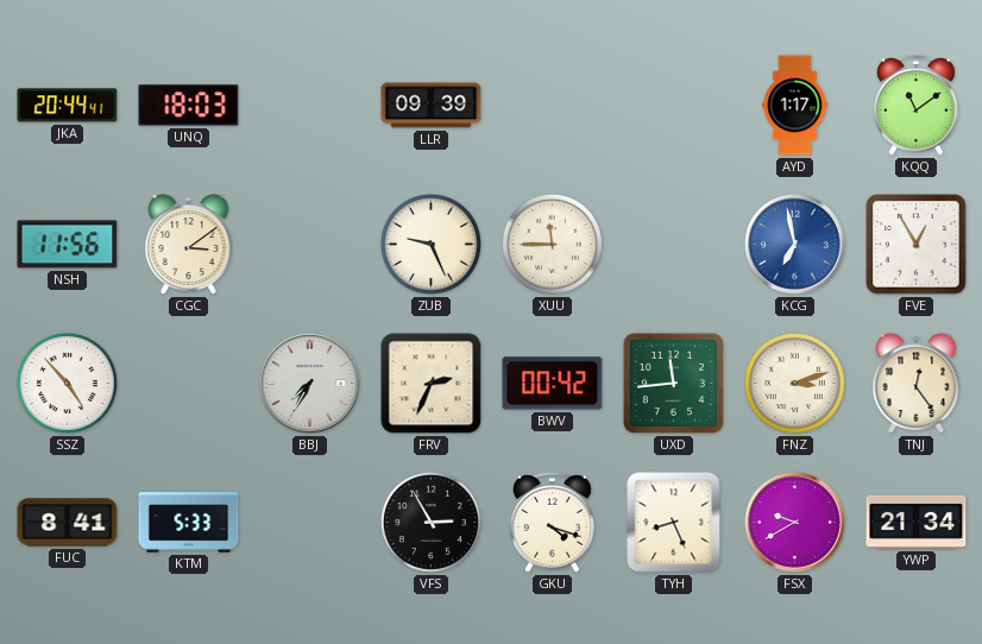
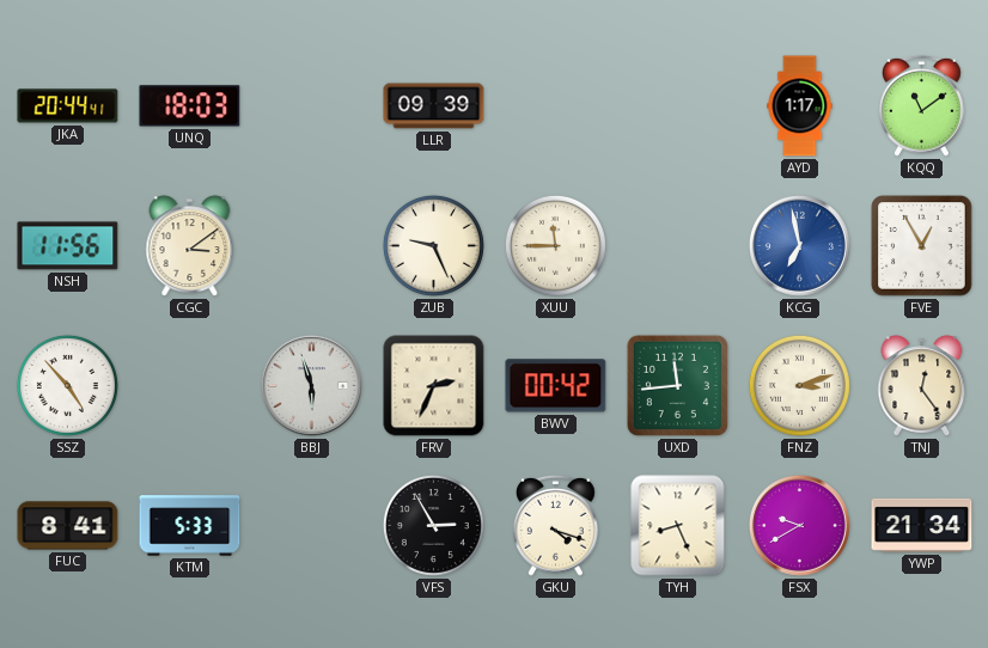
BBJ: 7:35 -> 5:57 (311, 385)
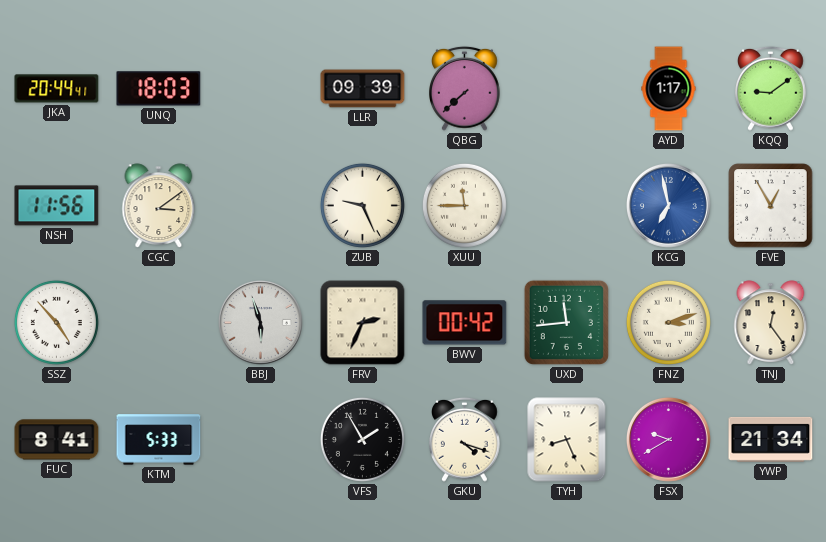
QBG: none -> 7:38 (465, 88)
KQQ: 11:09 -> 9:09 (771, 88)
VFS: 2:55 -> 1:55 (362, 439)
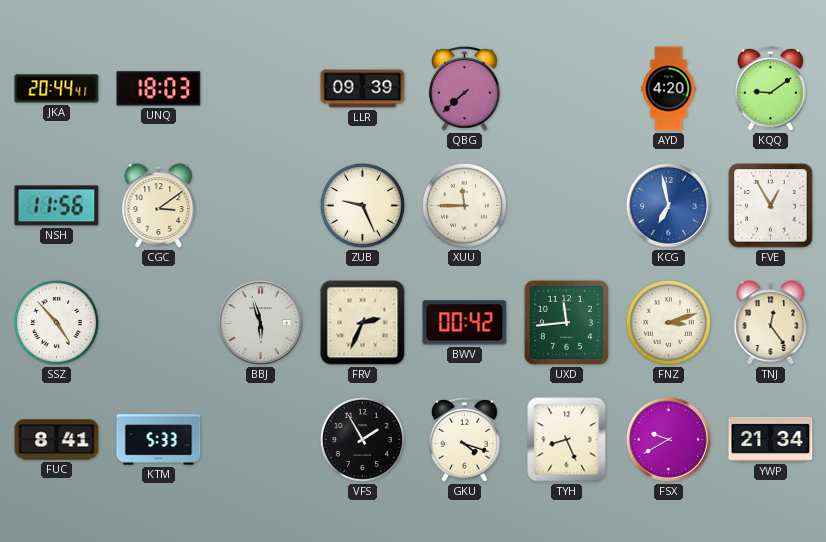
AYD: 1:17 -> 4:20 (669, 89)
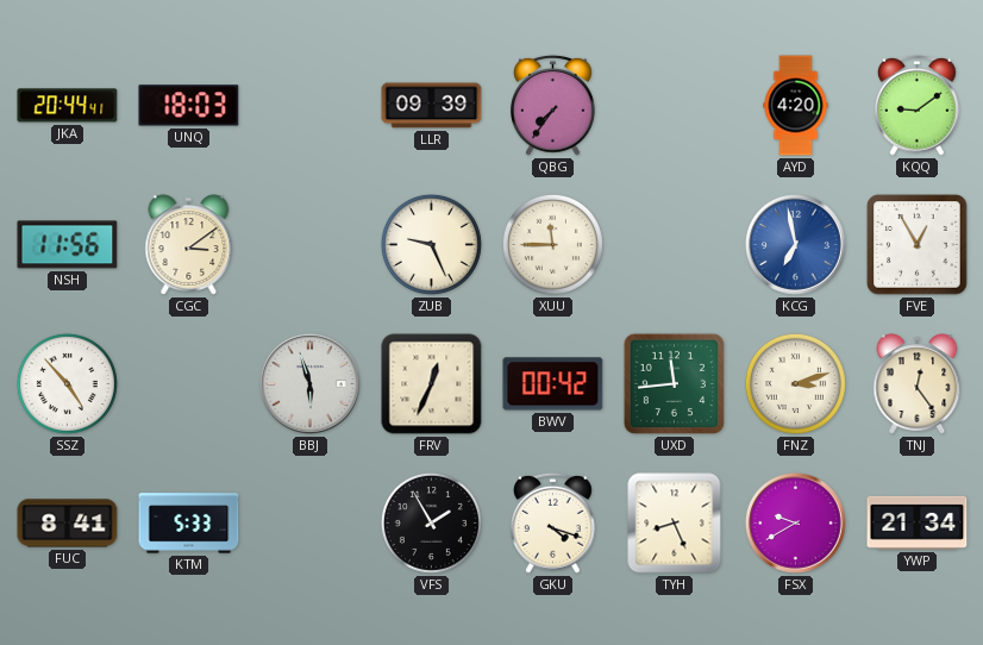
QBG: 7:38 -> 7:36 (553, 105)
FRV: 2:34 -> 12:34 (432, 384)
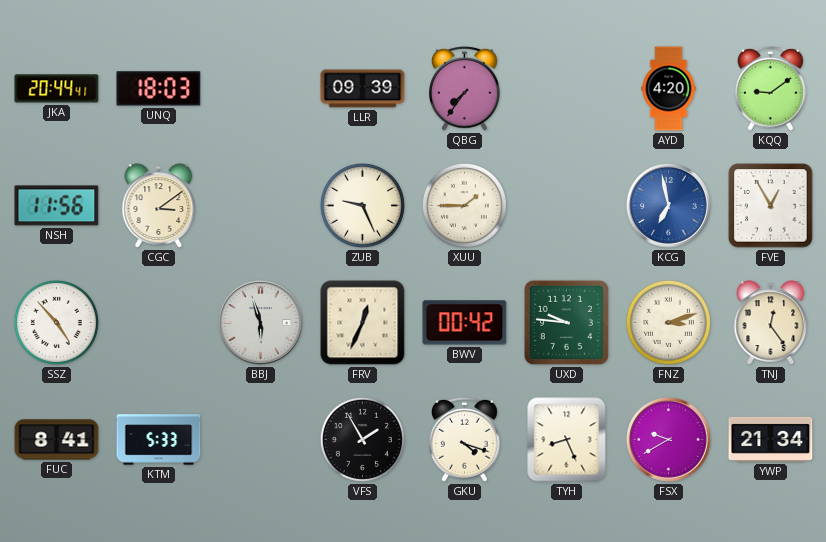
XUU: 11:45 -> 1:45 (464, 205)
UXD: 11:44 -> 9:46 (566, 322)
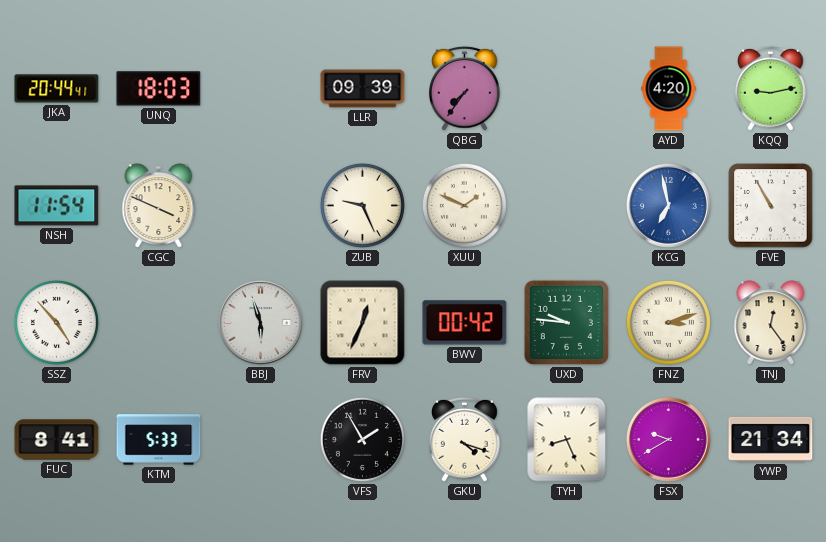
KQQ: 9:09 -> 9:13 (771, 88)
NSH: 11:56 -> 11:54 (57, 206)
CGC: 3:09 -> 3:49 (159, 206)
XUU: 1:45 -> 1:49 (464, 205)
FVE: 12:55 -> 10:55 (771, 206)
